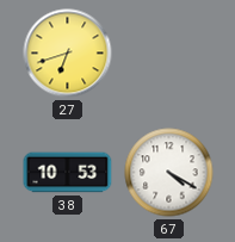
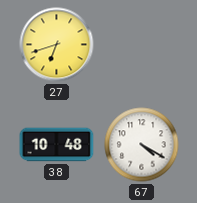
38: 10:53 -> 10:48 (57, 145)
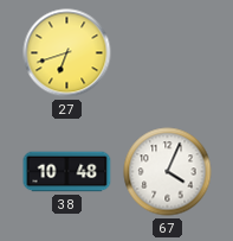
67: 4:20 -> 4:04 (168, 172)
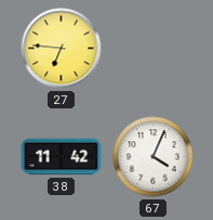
27: 6:42 -> 6:46 (62, 49)
38: 10:48 -> 11:42 (62, 157)
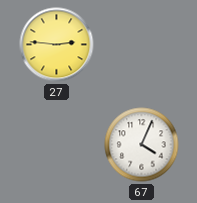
27: 6:46 -> 2:46 (57, 45)
38: 11:42 -> none (62, 157)
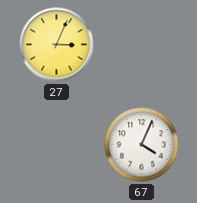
27: 2:46 -> 3:04 (57, 45)
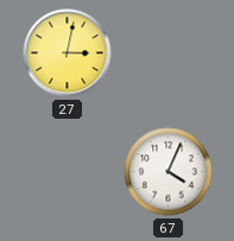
27: 3:04 -> 3:02 (68, 53)
